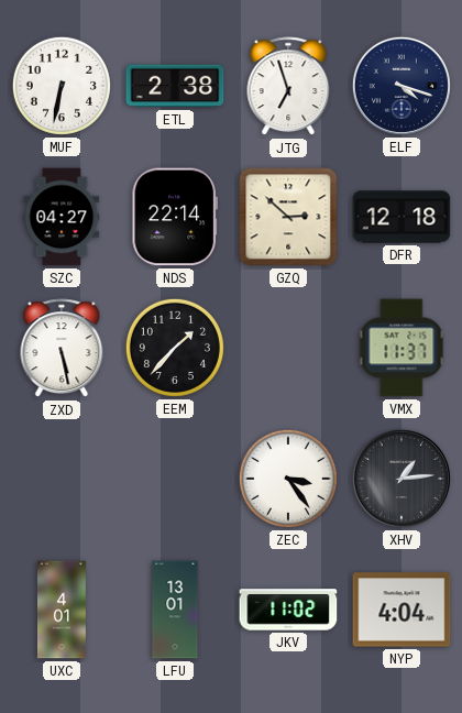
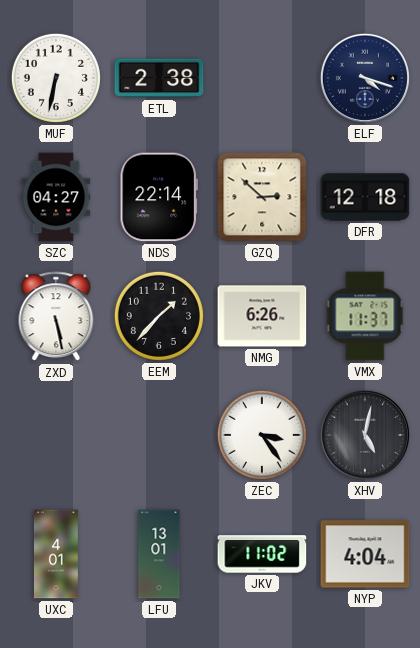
JTG: 6:57 -> none (288, 87)
NMG: none -> 6:26 (262, 316)
XHV: 1:14 -> 5:02 (365, 435)
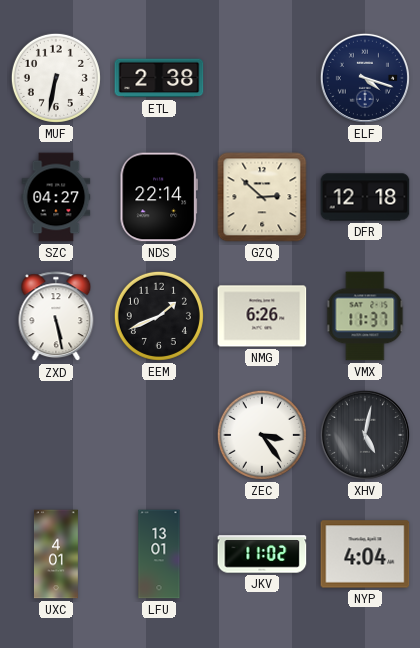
EEM: 1:37 -> 1:41 (159, 316)
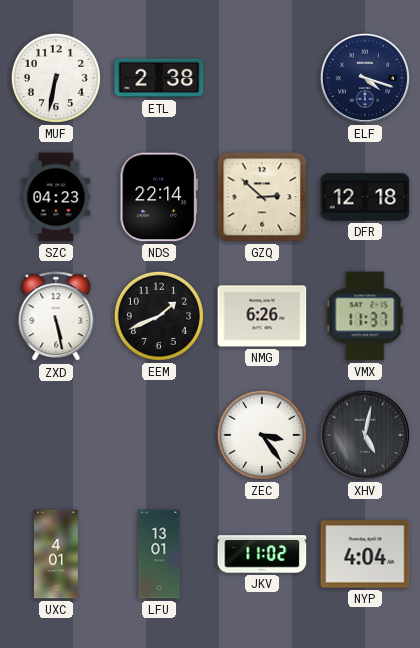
SZC: 04:27 -> 04:23 (56, 197)
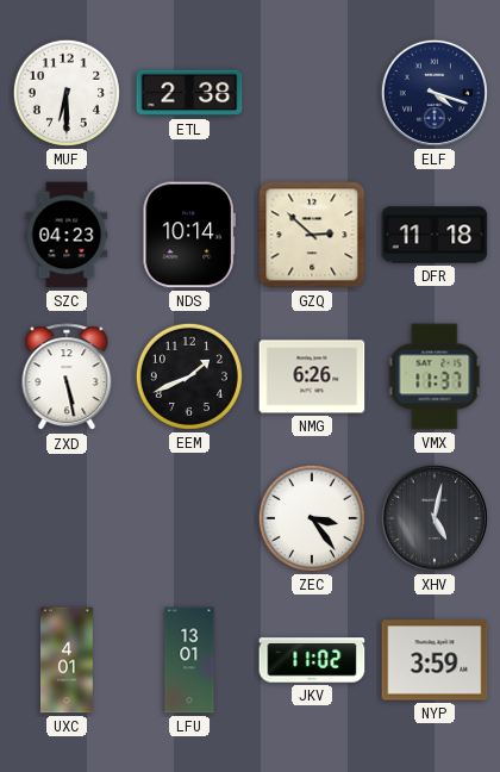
MUF: 6:32 -> 6:30 (67, 93)
NDS: 22:14 -> 10:14 (188, 235)
DFR: 12:18 -> 11:18 (435, 235)
NYP: 4:04 -> 3:59 (435, 660)
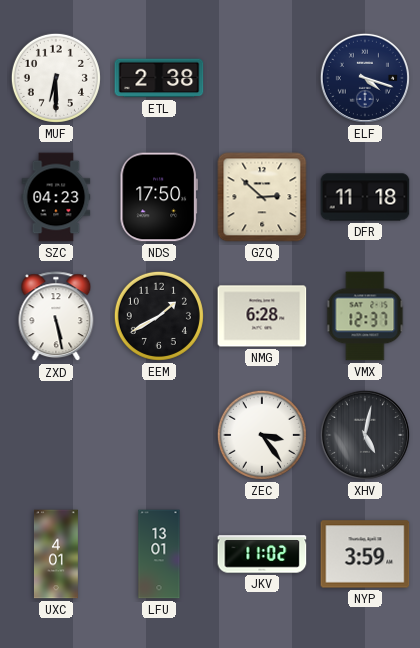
NDS: 10:14 -> 17:50 (158, 197)
EEM: 1:41 -> 1:40 (159, 316)
NMG: 6:26 -> 6:28 (262, 316)
VMX: 11:37 -> 12:37 (365, 316)
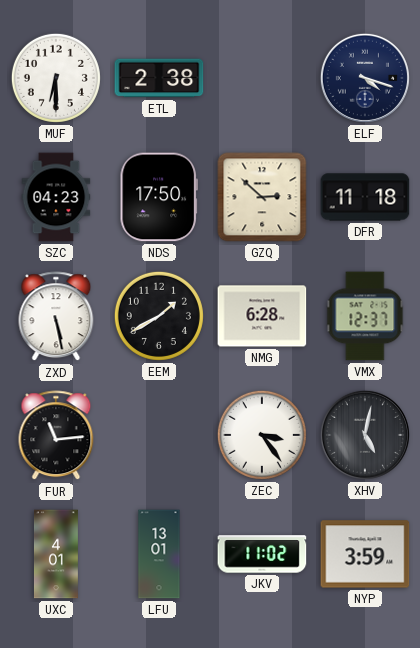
FUR: none -> 11:14 (56, 436)
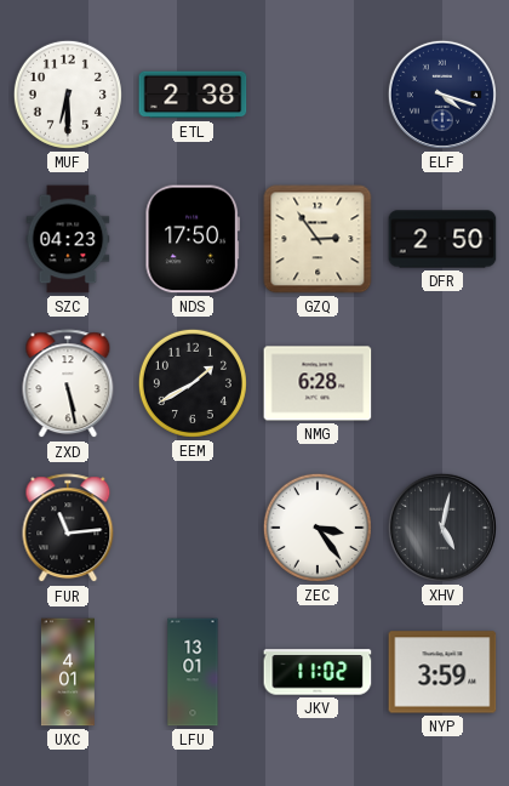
GZQ: 2:52 -> 2:54 (318, 239)
DFR: 11:18 -> 2:50 (442, 239)
VMX: 12:37 -> none (365, 316)
